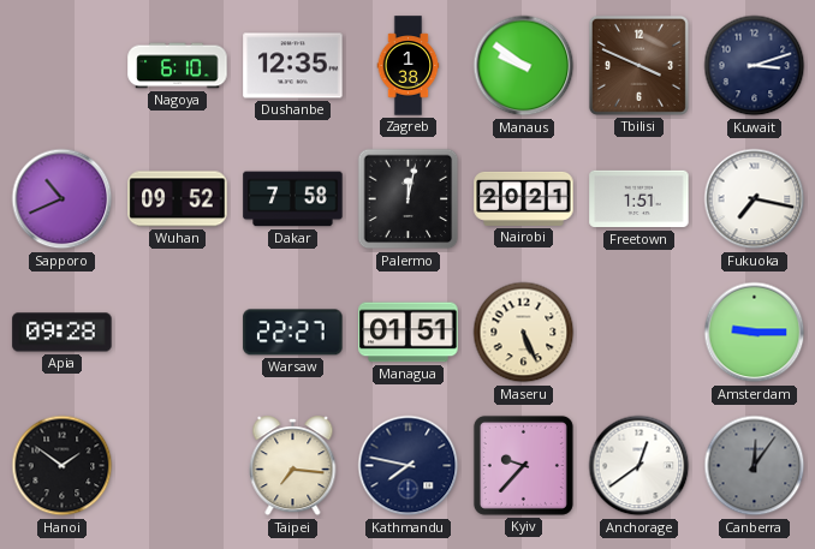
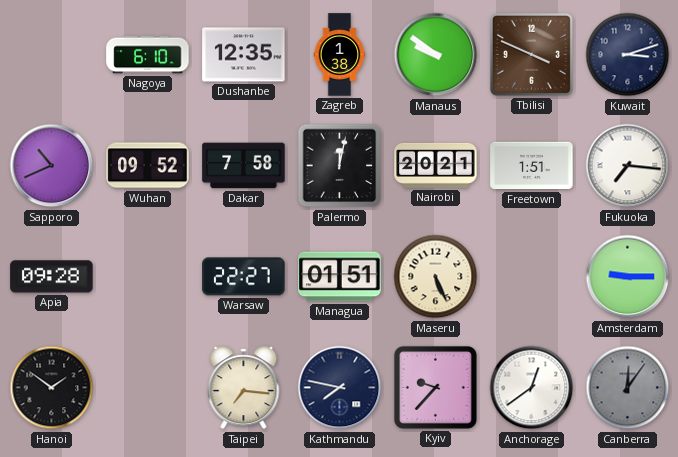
Fukuoka: 7:17 -> 7:16 (628, 166)
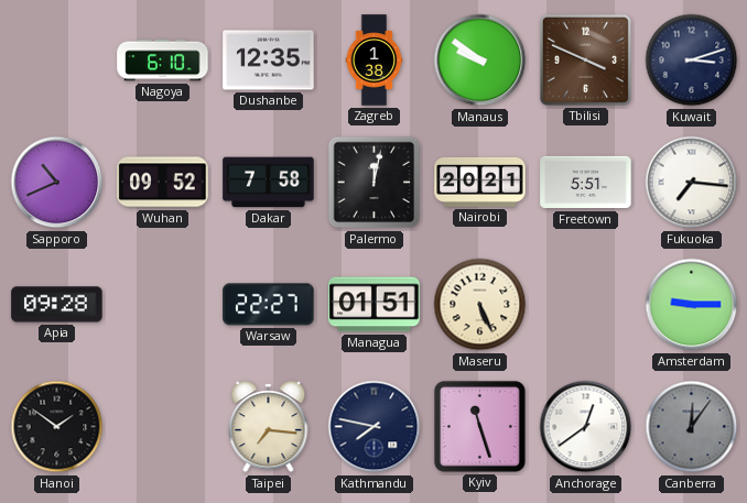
Freetown: 1:51 -> 5:51 (586, 183)
Kyiv: 9:37 -> 11:27 (479, 426)
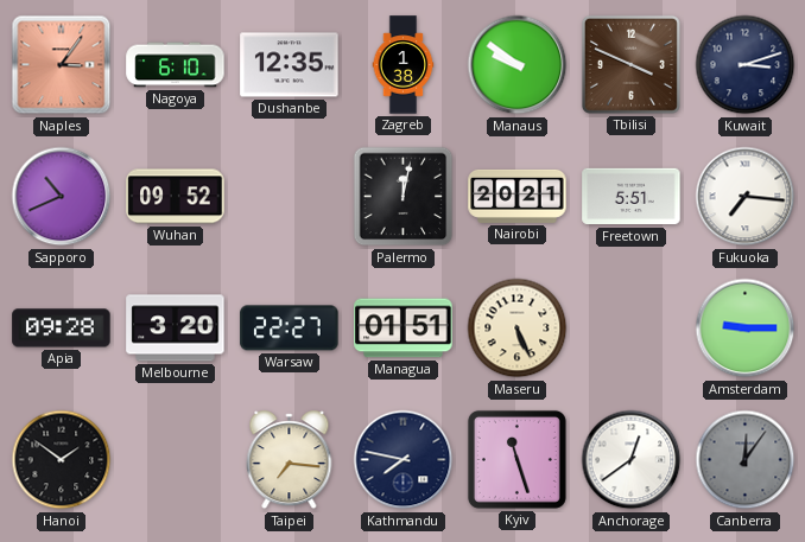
Naples: none -> 3:06 (62, 65)
Dakar: 7:58 -> none (269, 183)
Melbourne: none -> 3:20 (176, 329)
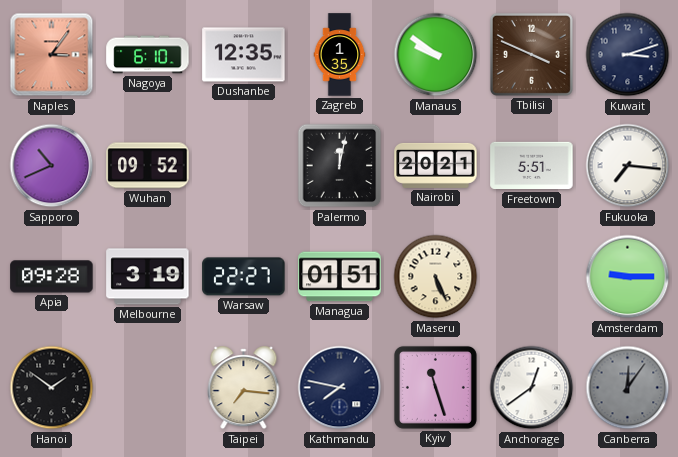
Zagreb: 1:38 -> 1:35 (340, 55)
Melbourne: 3:20 -> 3:19 (148, 277)
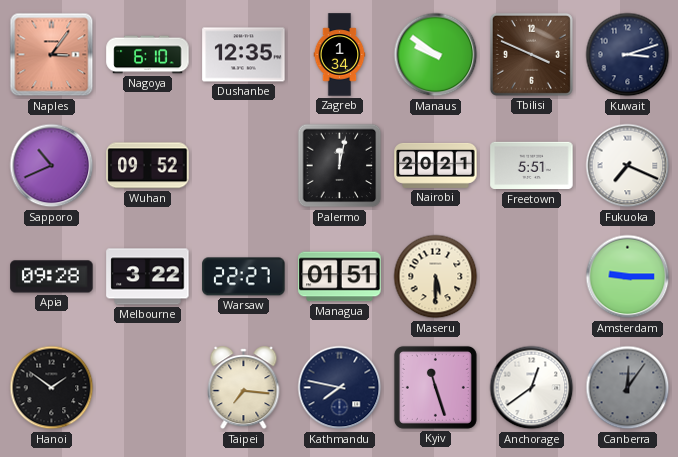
Zagreb: 1:35 -> 1:34 (340, 55)
Fukuoka: 7:16 -> 7:19 (628, 166)
Melbourne: 3:19 -> 3:22 (148, 277)
Maseru: 5:26 -> 5:30 (436, 277)
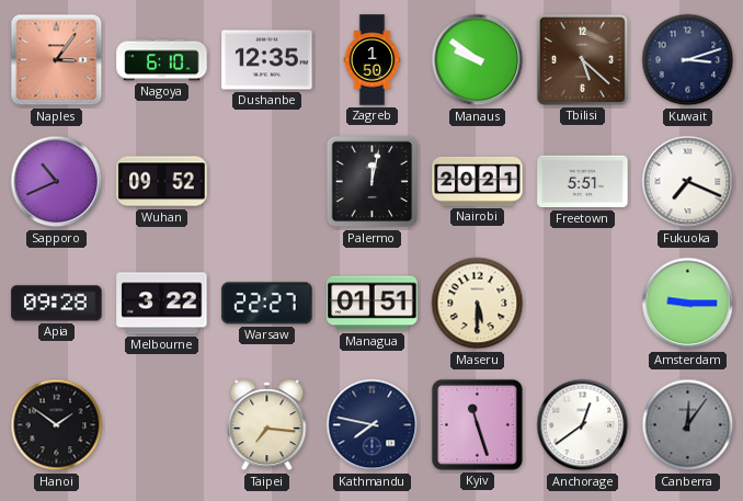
Zagreb: 1:34 -> 1:50 (373, 60)
Tbilisi: 3:49 -> 5:22 (582, 59)
